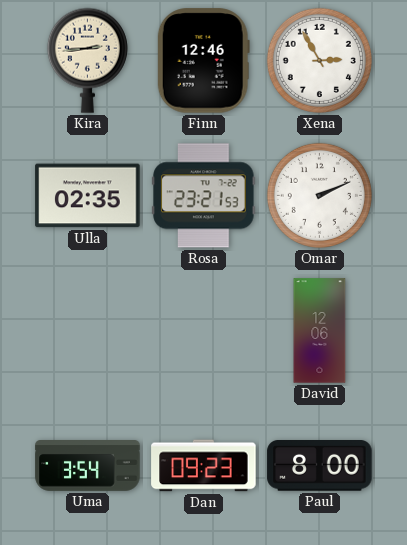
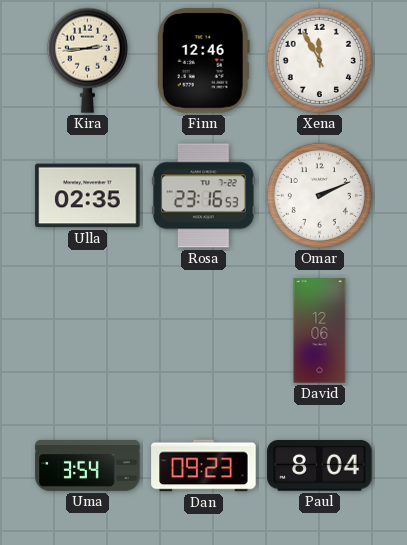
Xena: 2:55 -> 11:55 (319, 60)
Rosa: 23:21 -> 23:16 (204, 196)
Paul: 8:00 -> 8:04 (320, 466)
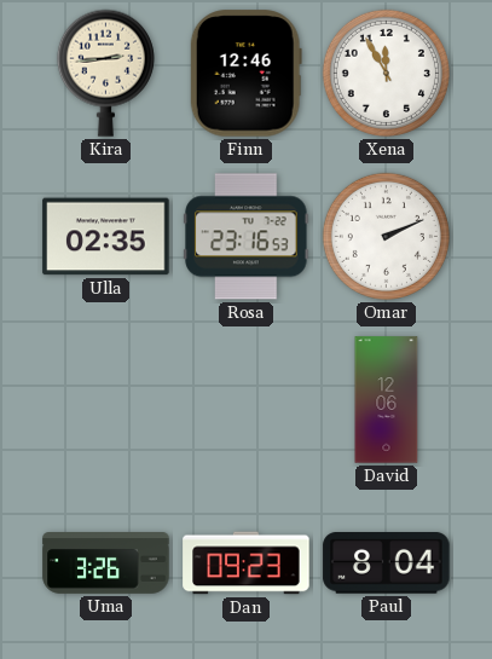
Uma: 3:54 -> 3:26 (106, 563)
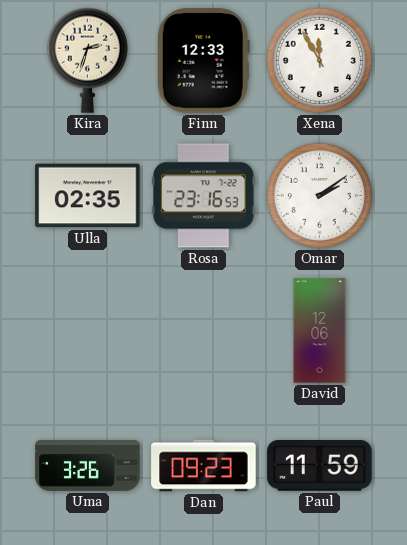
Kira: 2:44 -> 2:33 (87, 60)
Finn: 12:46 -> 12:33 (203, 61)
Omar: 2:11 -> 2:09 (319, 195)
Paul: 8:04 -> 11:59 (320, 466)
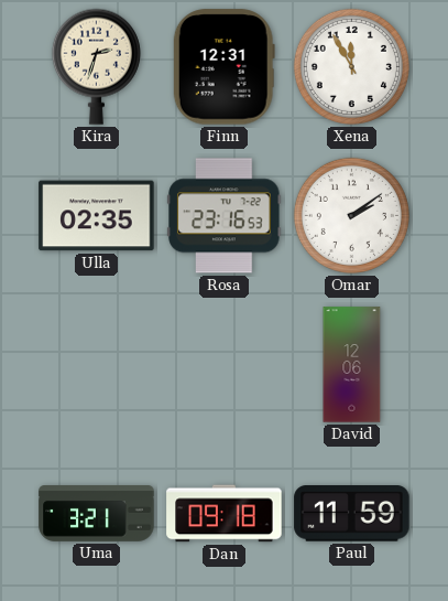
Finn: 12:33 -> 12:31 (223, 67)
Uma: 3:26 -> 3:21 (97, 514)
Dan: 09:23 -> 09:18 (225, 514)
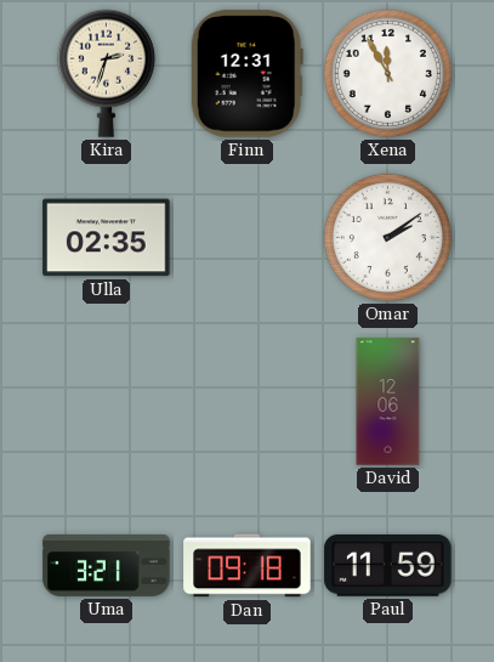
Rosa: 23:16 -> none (225, 216)
